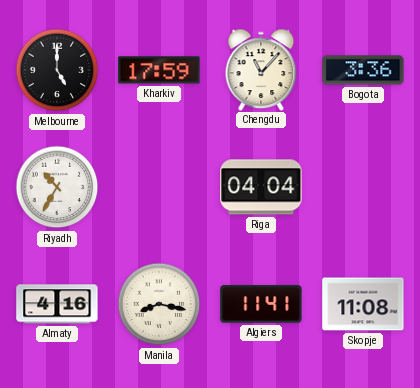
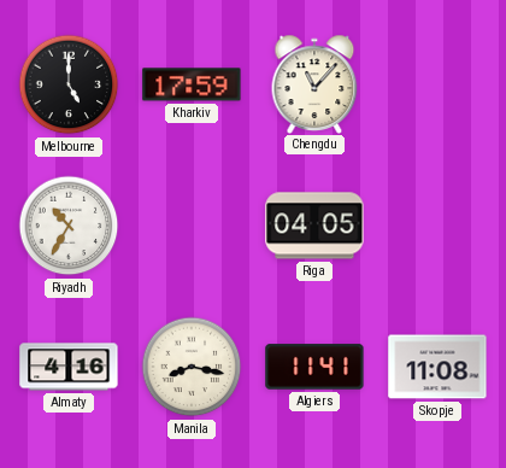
Bogota: 3:36 -> none (363, 70)
Riga: 04:04 -> 04:05 (314, 226)
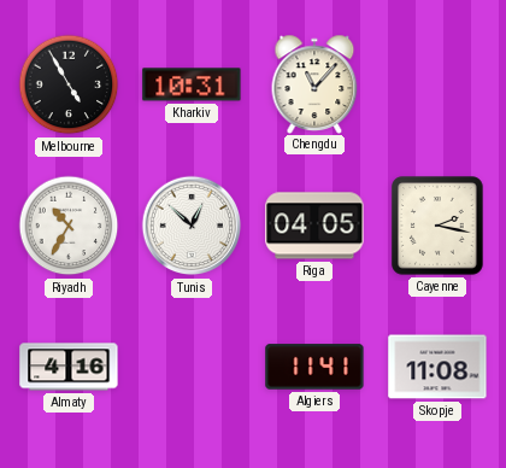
Melbourne: 5:00 -> 4:55 (69, 84)
Kharkiv: 17:59 -> 10:31 (192, 84)
Tunis: none -> 12:52 (192, 226)
Cayenne: none -> 2:17 (437, 226)
Manila: 8:17 -> none (192, 367)
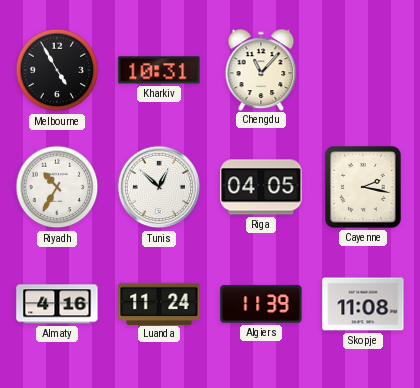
Luanda: none -> 11:24 (159, 303)
Algiers: 11:41 -> 11:39 (261, 304)
